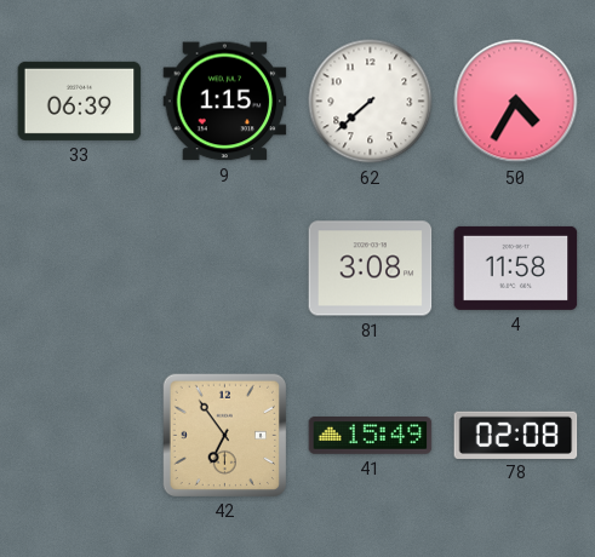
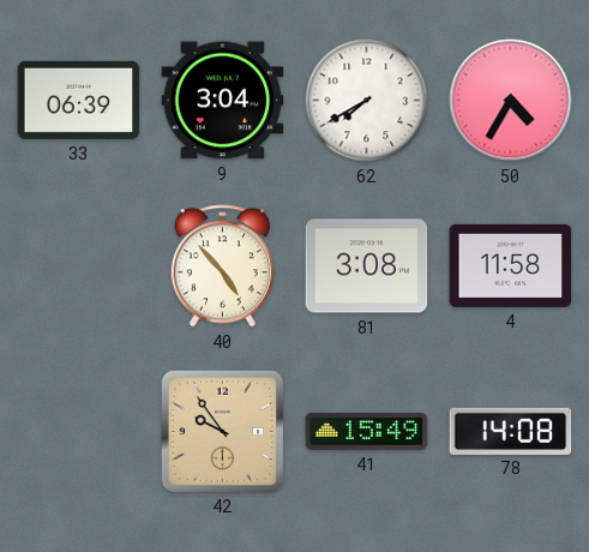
9: 1:15 -> 3:04 (223, 101)
62: 7:38 -> 7:40 (367, 101)
40: none -> 4:53 (222, 266)
42: 6:54 -> 9:54 (222, 431)
78: 02:08 -> 14:08 (511, 431)
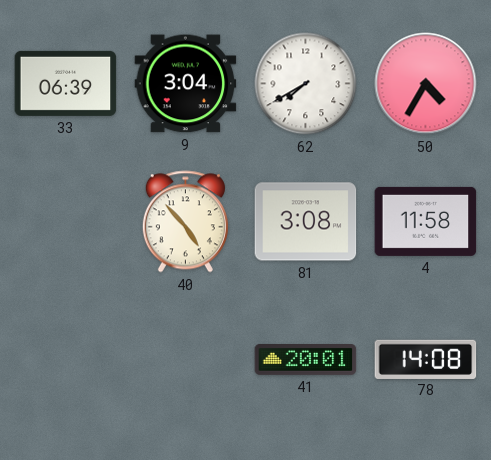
42: 9:54 -> none (222, 431)
41: 15:49 -> 20:01 (306, 360)
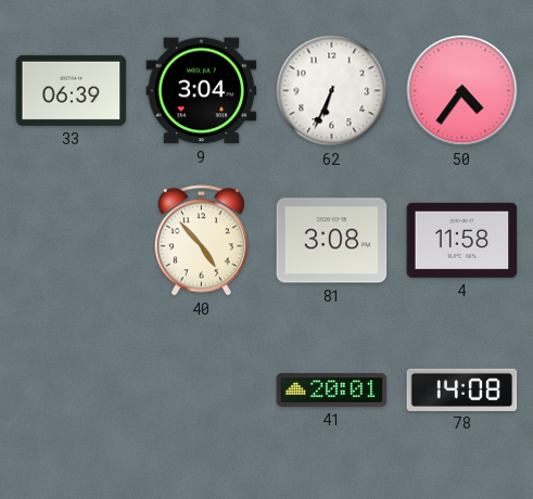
62: 7:40 -> 6:34 (332, 91)
50: 4:35 -> 4:36 (462, 91)
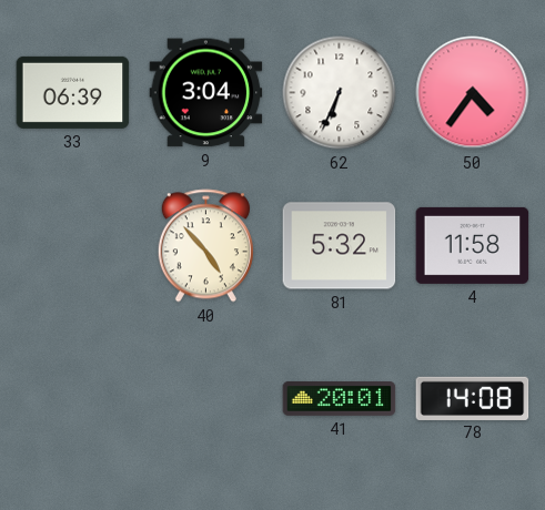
81: 3:08 -> 5:32 (340, 246)
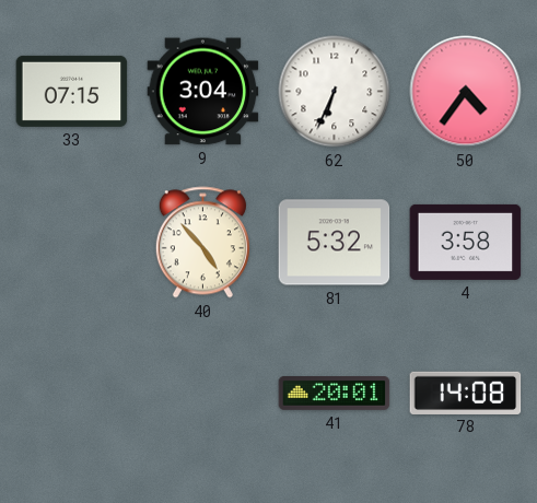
33: 06:39 -> 07:15 (72, 91)
4: 11:58 -> 3:58 (466, 242)
